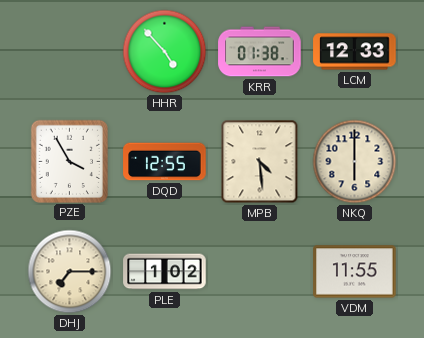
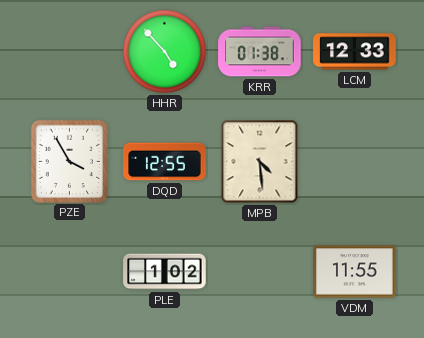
NKQ: 6:00 -> none (355, 162)
DHJ: 7:15 -> none (70, 272)
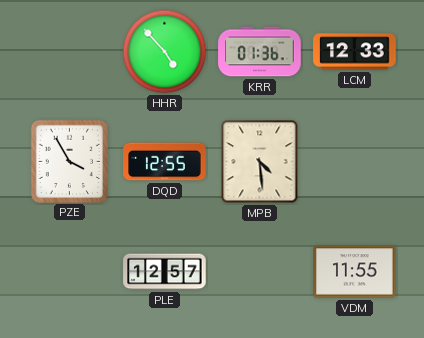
KRR: 01:38 -> 01:36 (260, 52)
PLE: 1:02 -> 12:57 (165, 272)
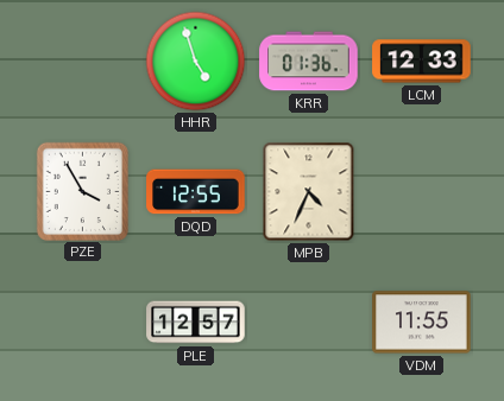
HHR: 4:53 -> 4:57 (196, 62)
MPB: 4:29 -> 4:34 (309, 192)
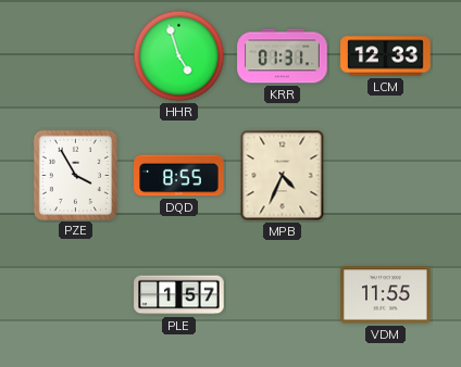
KRR: 01:36 -> 01:31 (283, 56)
DQD: 12:55 -> 8:55 (179, 176)
PLE: 12:57 -> 1:57 (179, 295)
